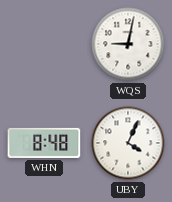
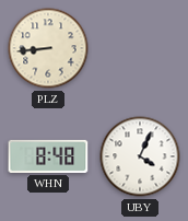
PLZ: none -> 8:44 (48, 48)
WQS: 9:02 -> none (128, 44)
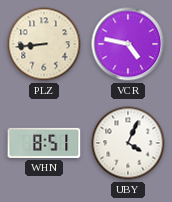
VCR: none -> 4:47 (128, 44)
WHN: 8:48 -> 8:51 (44, 143)
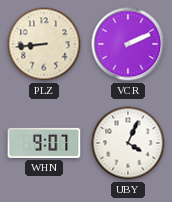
VCR: 4:47 -> 2:11 (128, 44)
WHN: 8:51 -> 9:07 (44, 143)
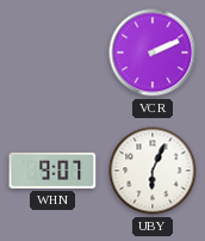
PLZ: 8:44 -> none (44, 44)
UBY: 4:04 -> 6:04 (153, 171)
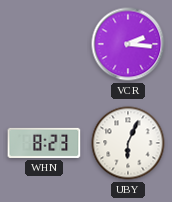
VCR: 2:11 -> 2:16 (128, 44)
WHN: 9:07 -> 8:23 (44, 143)
